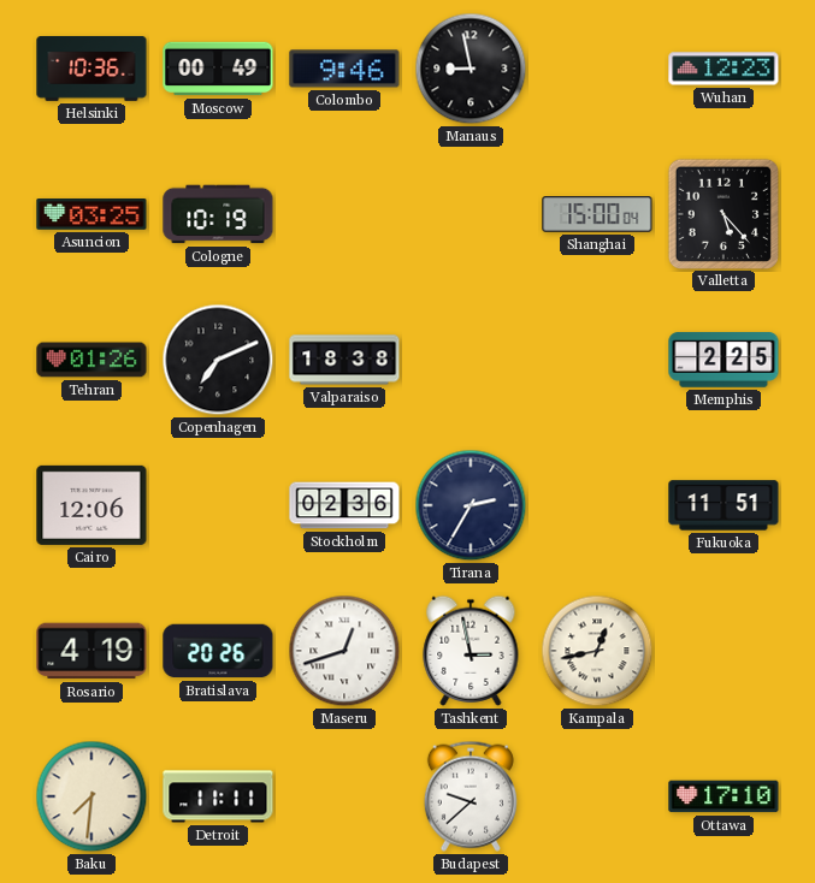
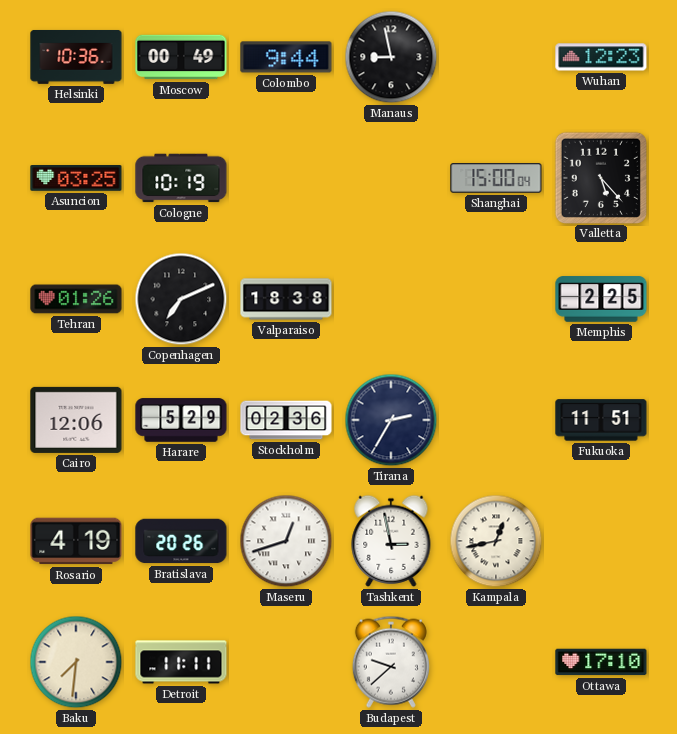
Colombo: 9:46 -> 9:44 (286, 57)
Harare: none -> 5:29 (181, 420)
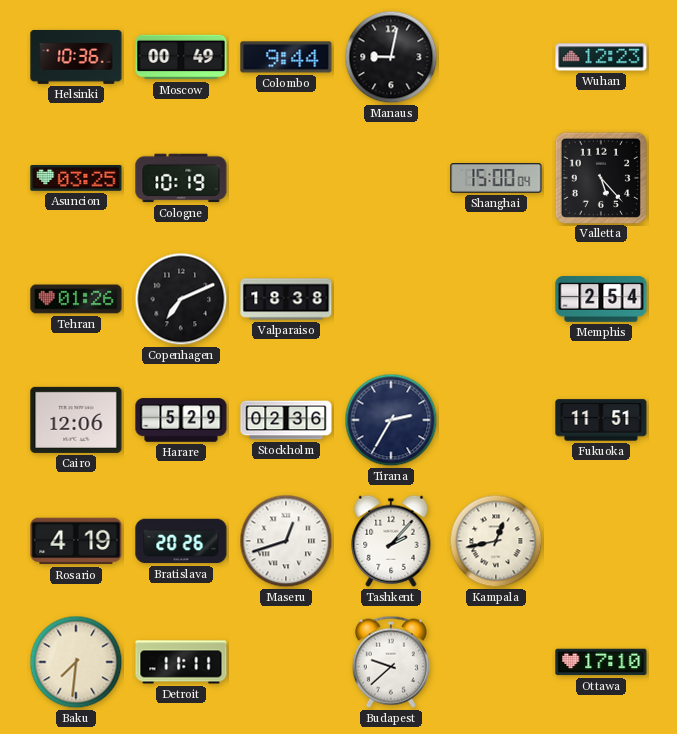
Manaus: 8:58 -> 9:02 (391, 57)
Memphis: 2:25 -> 2:54 (601, 299)
Tashkent: 2:58 -> 2:07 (391, 541)
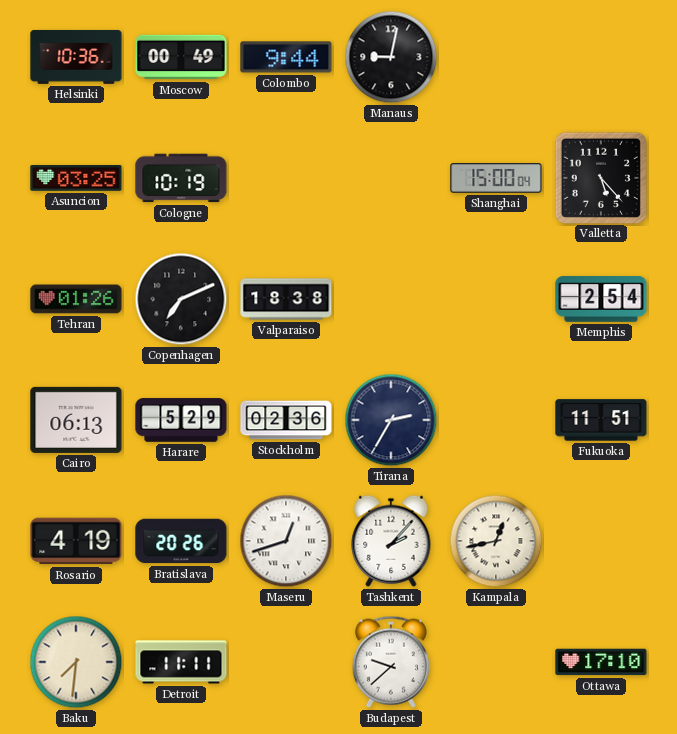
Wuhan: 12:23 -> none (601, 57)
Cairo: 12:06 -> 06:13 (76, 420)
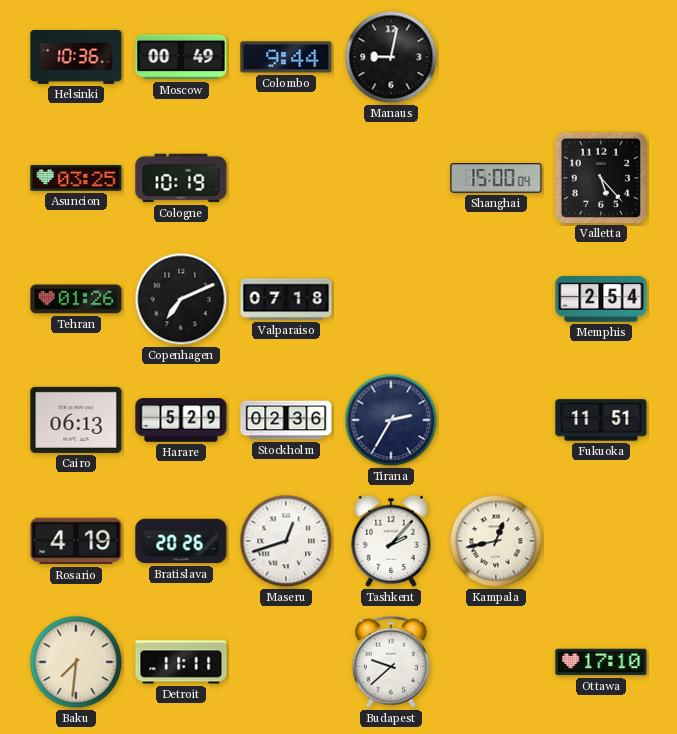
Valparaiso: 18:38 -> 07:18 (286, 299)
